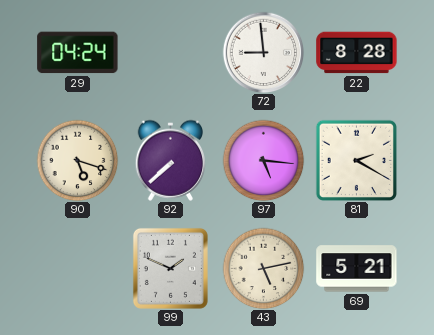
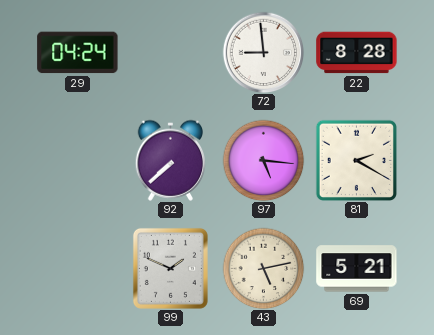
90: 5:18 -> none (77, 160)
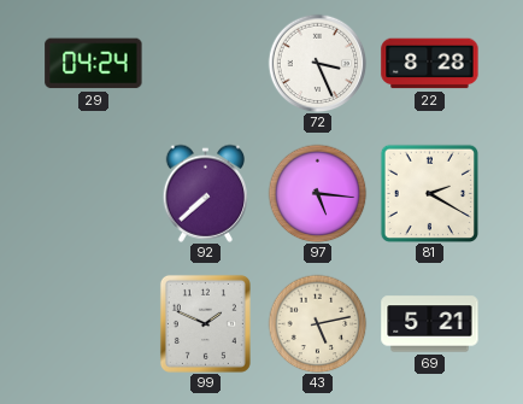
72: 8:59 -> 3:26 (317, 63)
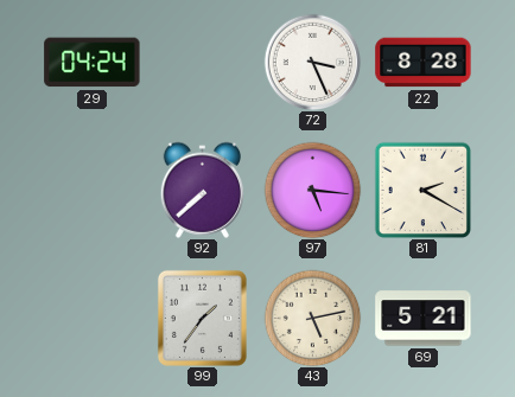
99: 1:49 -> 1:36 (202, 318)
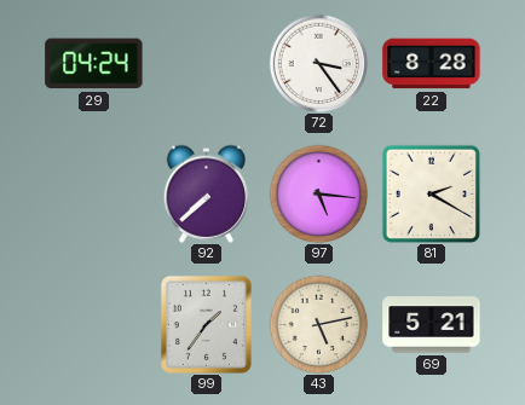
72: 3:26 -> 3:24 (318, 63)
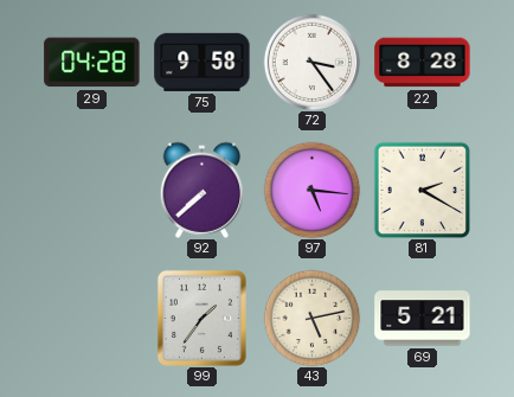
29: 04:24 -> 04:28 (92, 63)
75: none -> 9:58 (203, 62)
